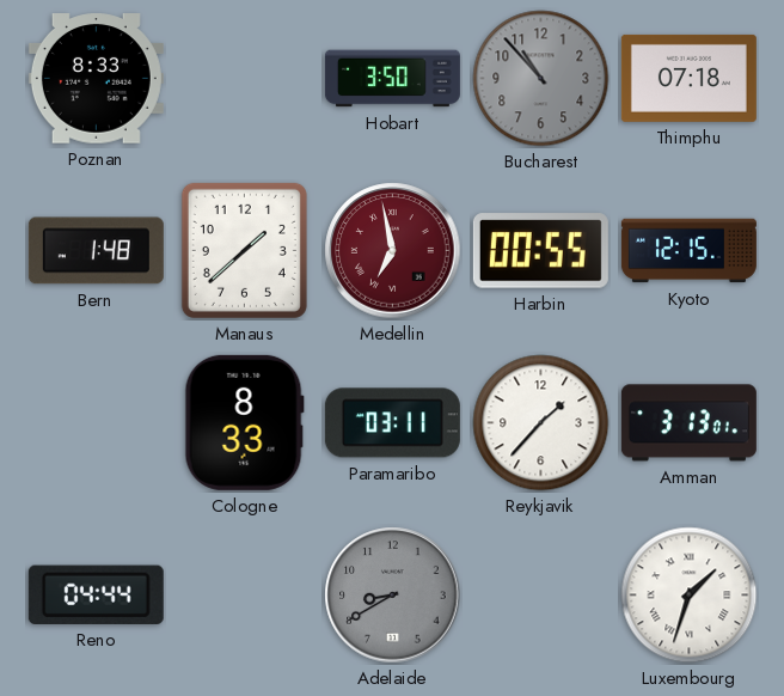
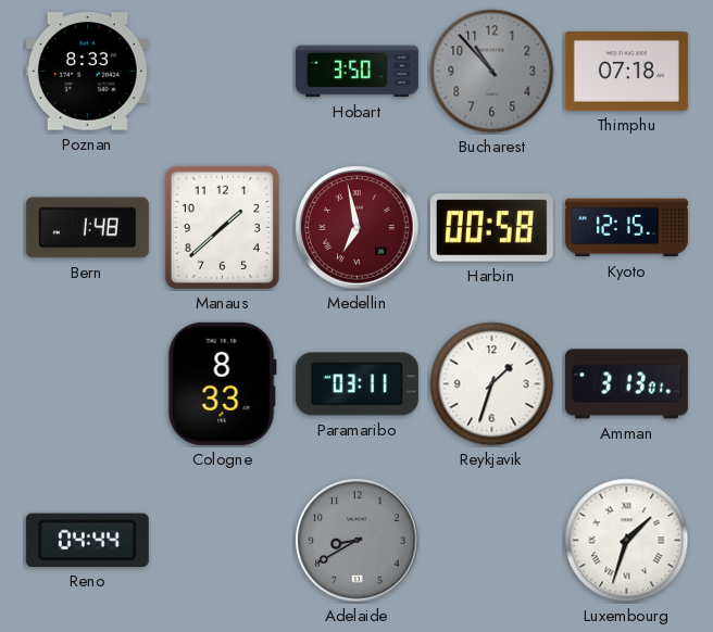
Harbin: 00:55 -> 00:58 (491, 228)
Reykjavik: 1:37 -> 1:33 (492, 384)
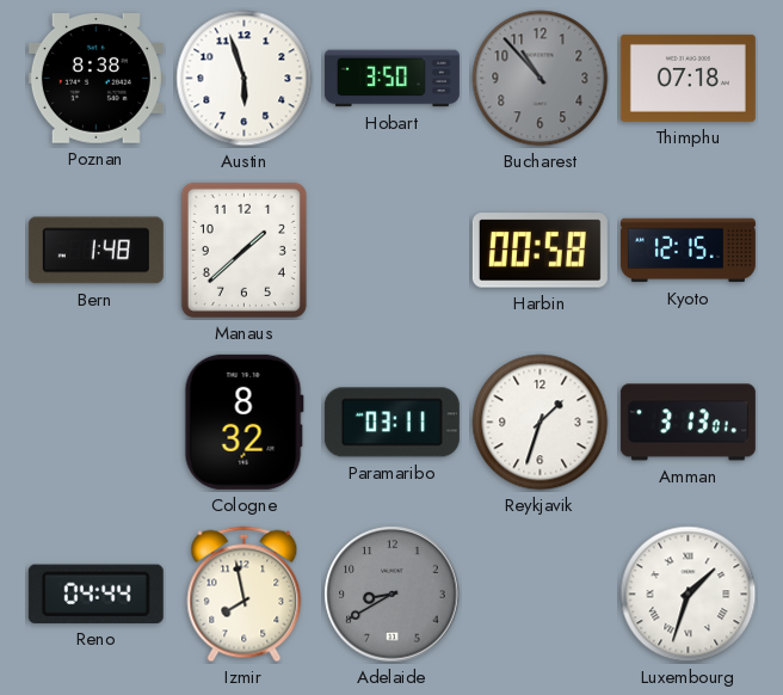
Poznan: 8:33 -> 8:38 (95, 79)
Austin: none -> 5:57 (245, 79)
Medellin: 6:58 -> none (358, 228)
Cologne: 8:33 -> 8:32 (243, 422)
Izmir: none -> 7:58 (245, 595)
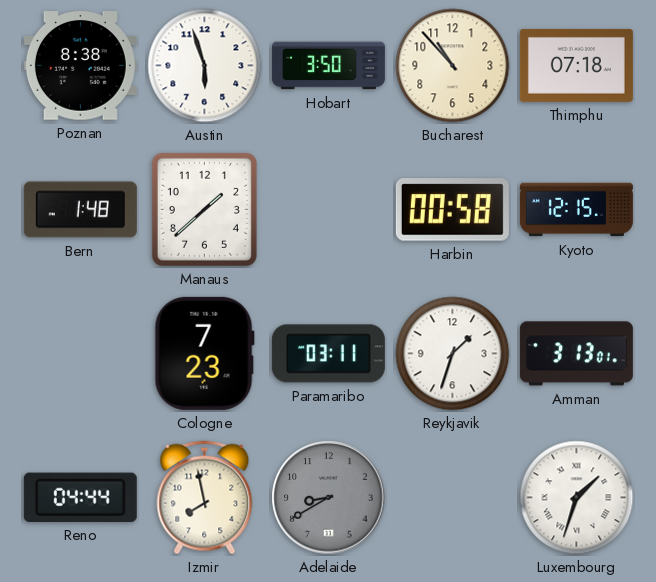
Bucharest dial: grey -> cream (453, 66)
Cologne: 8:32 -> 7:23 (204, 353)
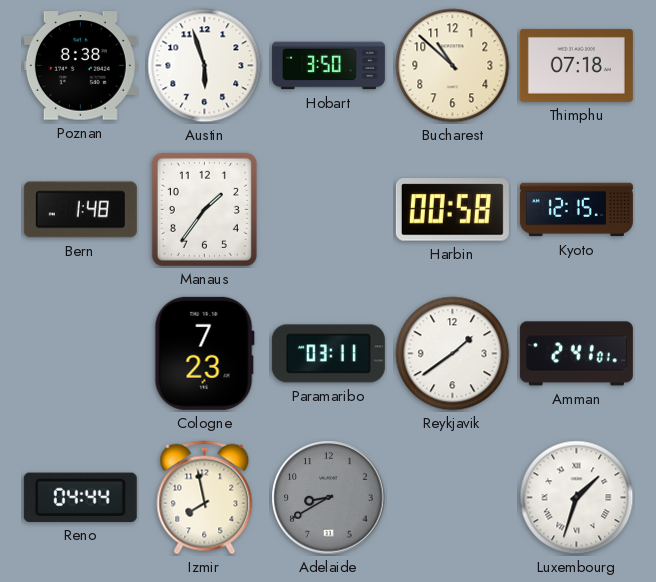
Bucharest: 10:53 -> 10:52 (453, 66)
Manaus: 1:38 -> 1:36 (204, 209)
Reykjavik: 1:33 -> 1:39 (453, 354)
Amman: 3:13 -> 2:41 (576, 354)
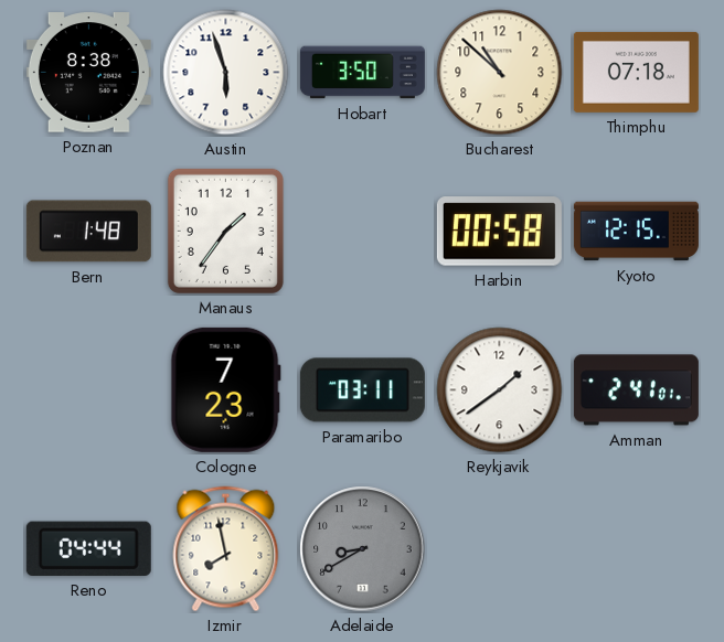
Luxembourg: 1:33 -> none (577, 498)
